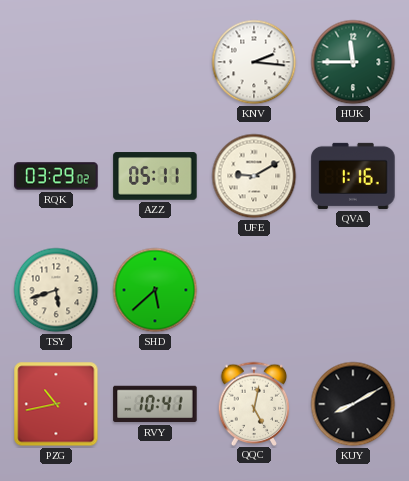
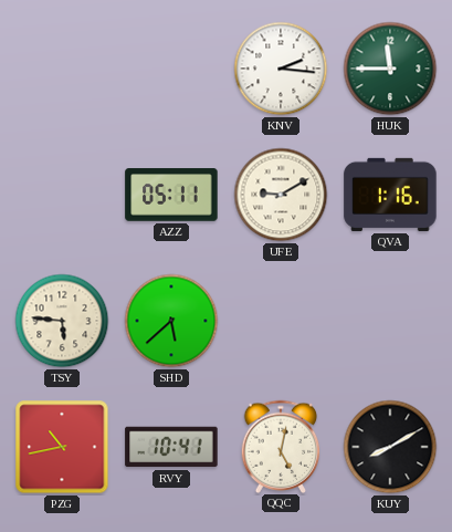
RQK: 03:29 -> none (56, 176)
TSY: 5:42 -> 5:46 (62, 321)
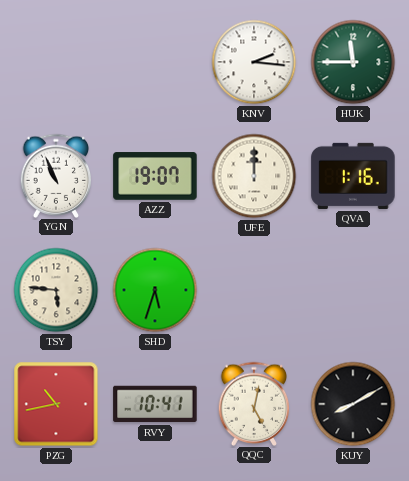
YGN: none -> 10:56 (56, 175)
AZZ: 05:11 -> 19:07 (155, 176)
UFE: 9:10 -> 12:00 (254, 176)
SHD: 5:38 -> 5:33 (155, 290)
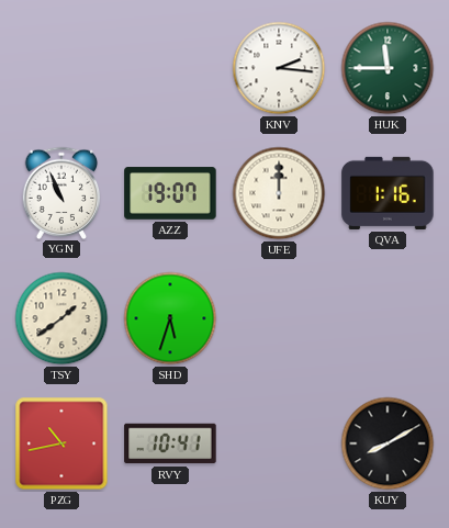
TSY: 5:46 -> 1:39 (61, 318)
QQC: 5:02 -> none (254, 403)
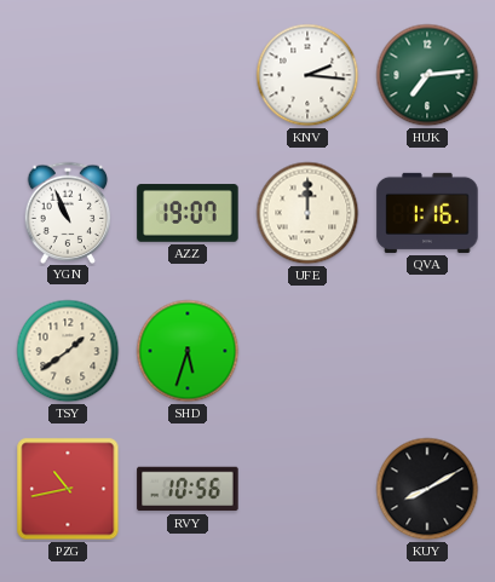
HUK: 11:45 -> 7:14 (427, 75)
RVY: 10:41 -> 10:56 (188, 489)
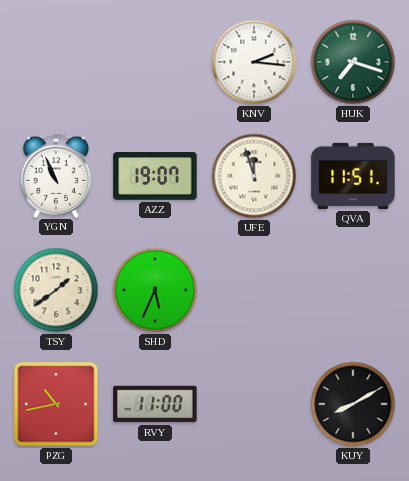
HUK: 7:14 -> 7:18 (353, 62)
UFE: 12:00 -> 11:57 (254, 176)
QVA: 1:16 -> 11:51 (353, 176)
SHD: 5:33 -> 5:34 (155, 290)
RVY: 10:56 -> 11:00 (155, 404)
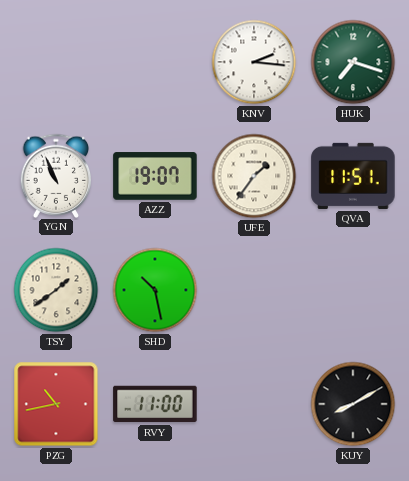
UFE: 11:57 -> 1:36 (254, 176)
SHD: 5:34 -> 10:28 (155, 290)
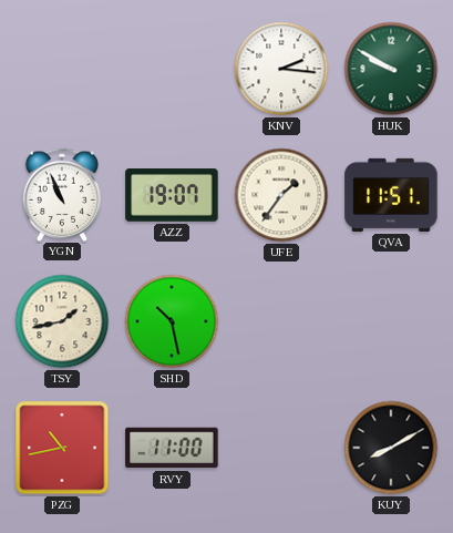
HUK: 7:18 -> 9:50 (391, 69)
TSY: 1:39 -> 1:43 (62, 321)
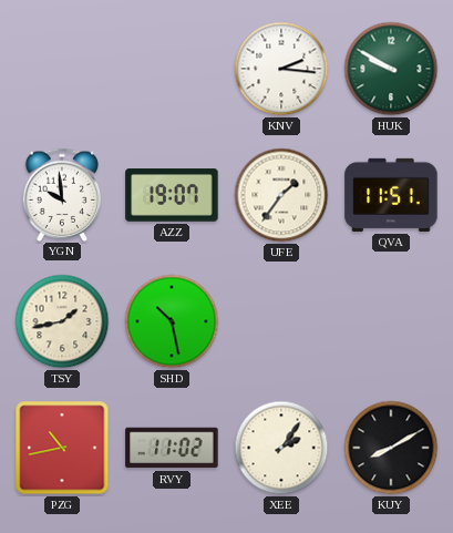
YGN: 10:56 -> 9:59 (62, 194)
RVY: 11:00 -> 11:02 (172, 448)
XEE: none -> 2:06 (281, 448)
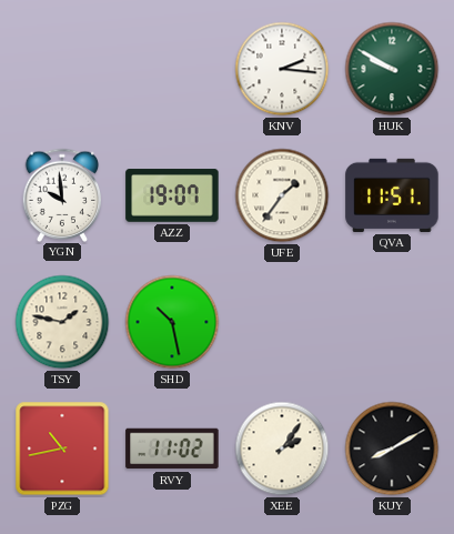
TSY: 1:43 -> 1:47 (62, 322)
